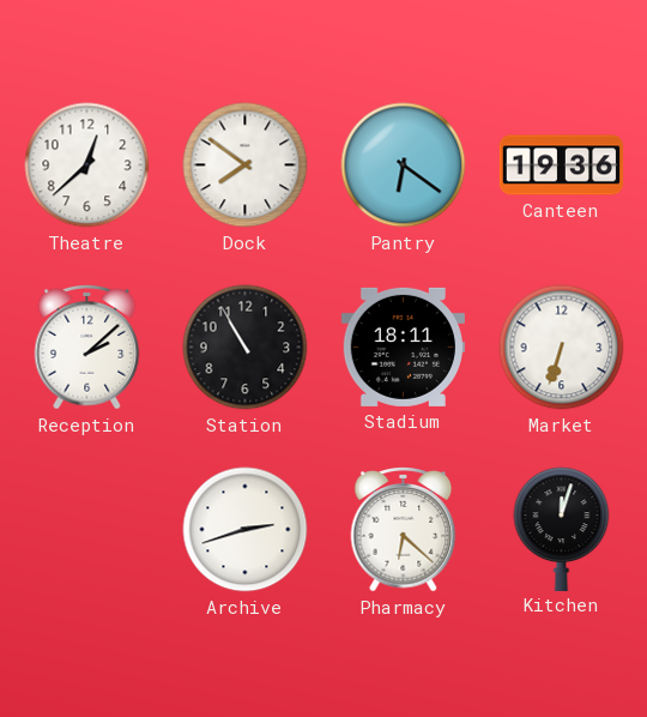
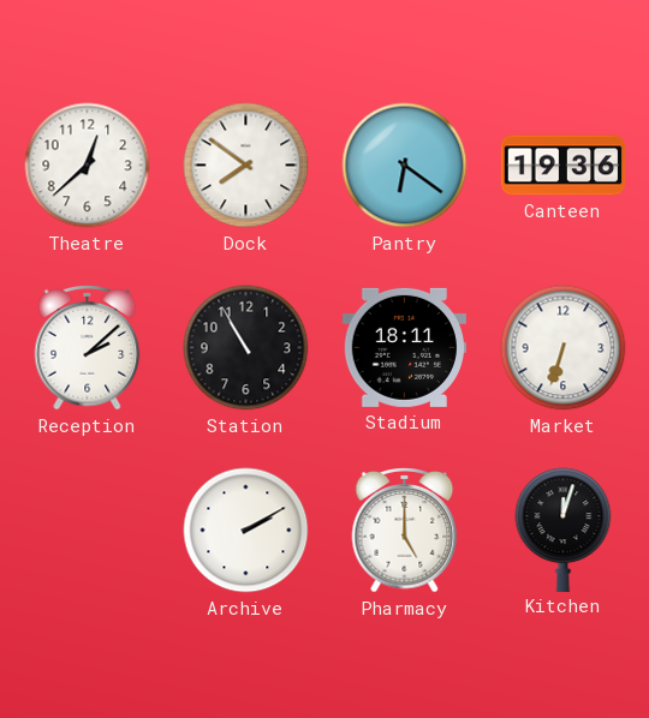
Archive: 2:42 -> 2:10 (246, 531)
Pharmacy: 6:22 -> 5:00 (405, 531)
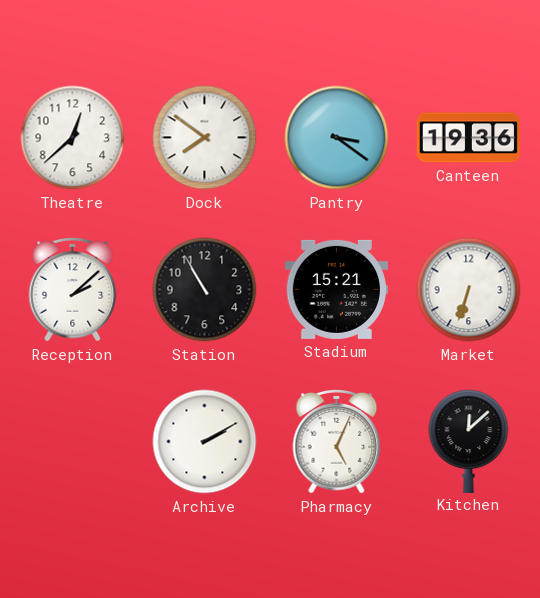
Pantry: 6:21 -> 3:21 (337, 138)
Stadium: 18:11 -> 15:21 (336, 289)
Pharmacy: 5:00 -> 5:04 (337, 442)
Kitchen: 12:03 -> 12:08 (469, 441)
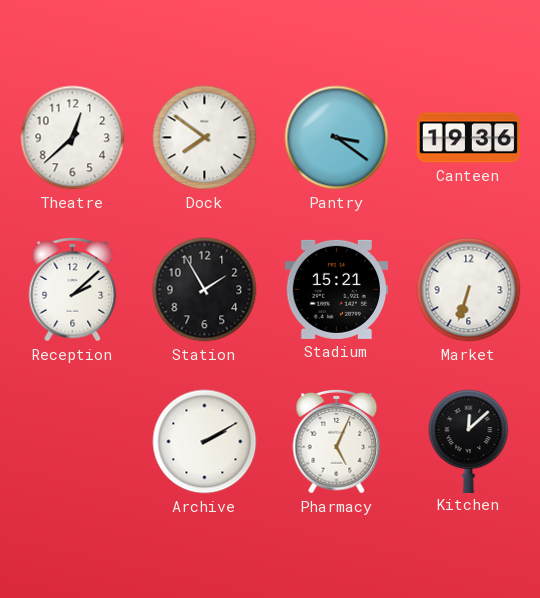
Station: 10:55 -> 1:55 (205, 290)
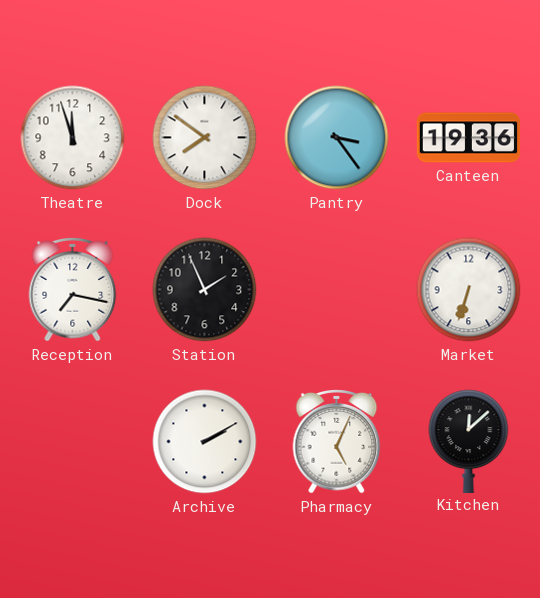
Theatre: 12:38 -> 11:57 (73, 138)
Pantry: 3:21 -> 3:24 (337, 138)
Reception: 2:08 -> 7:17 (73, 290)
Station: 1:55 -> 1:56 (205, 290)
Stadium: 15:21 -> none (336, 289)
